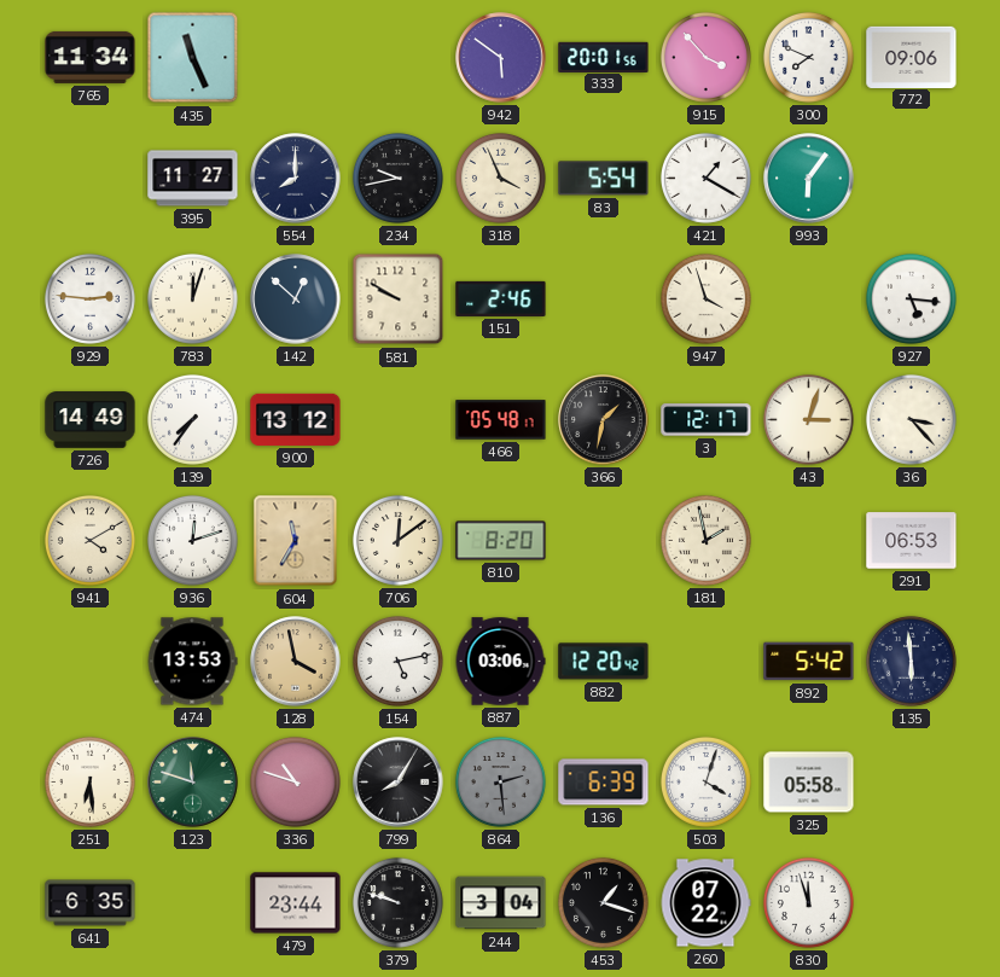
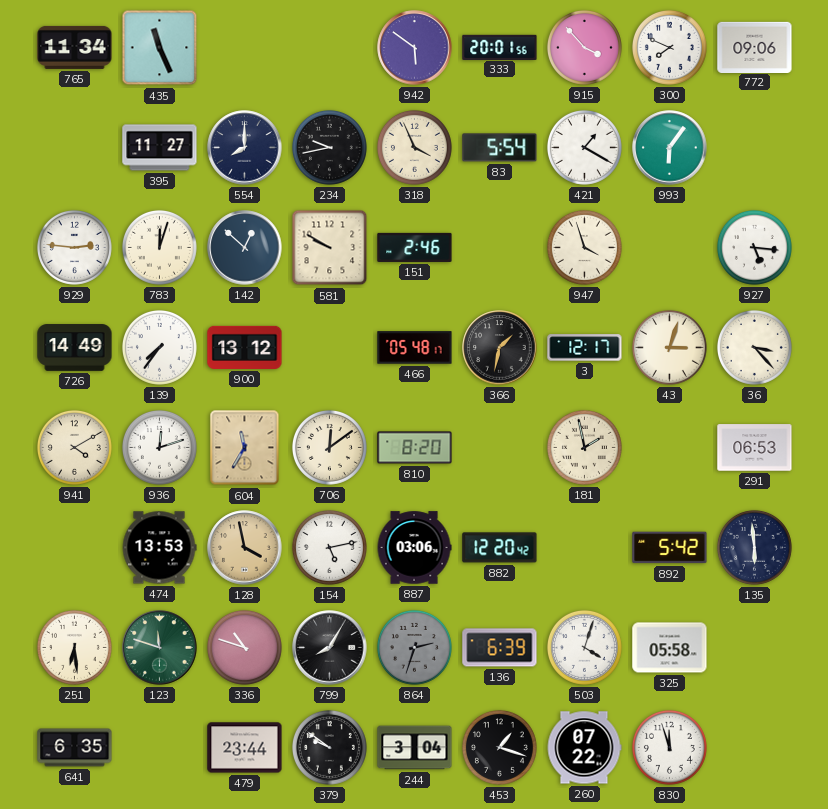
864: 2:29 -> 2:33 (414, 647)
379: 9:48 -> 9:51 (329, 747)
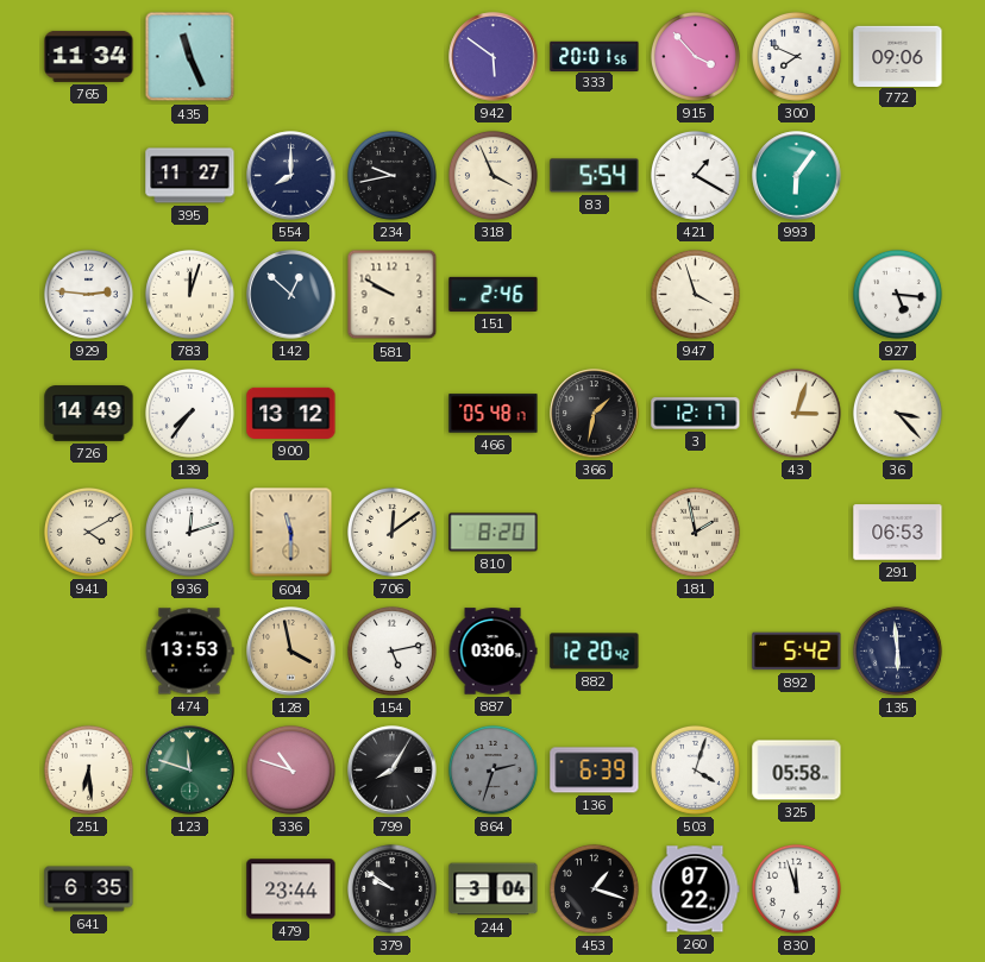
604: 11:35 -> 11:30 (291, 533)
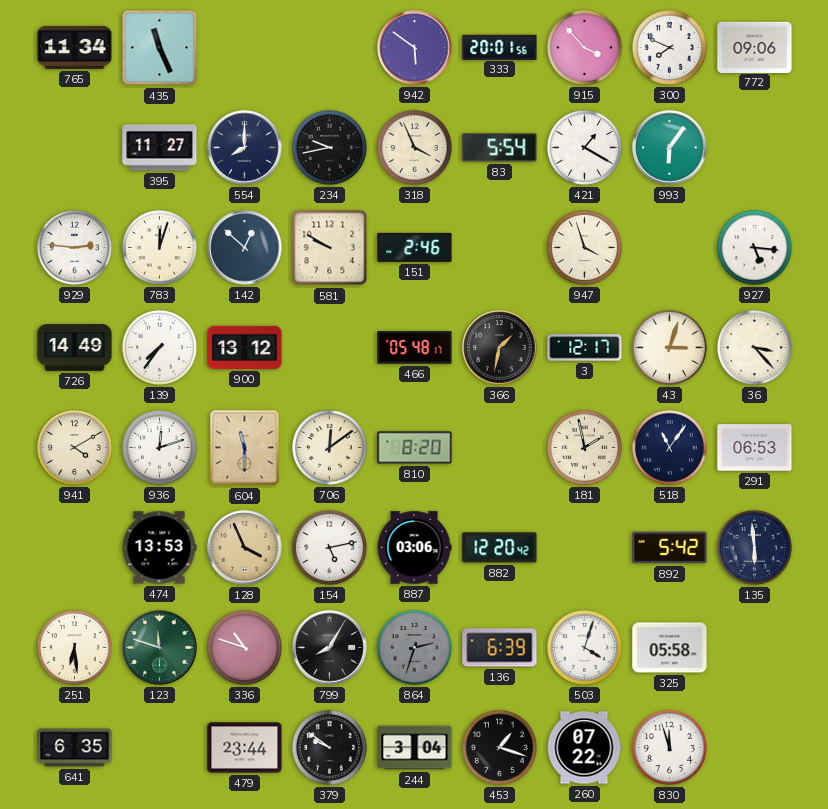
518: none -> 11:06 (669, 447)
128: 3:58 -> 3:56 (245, 548)
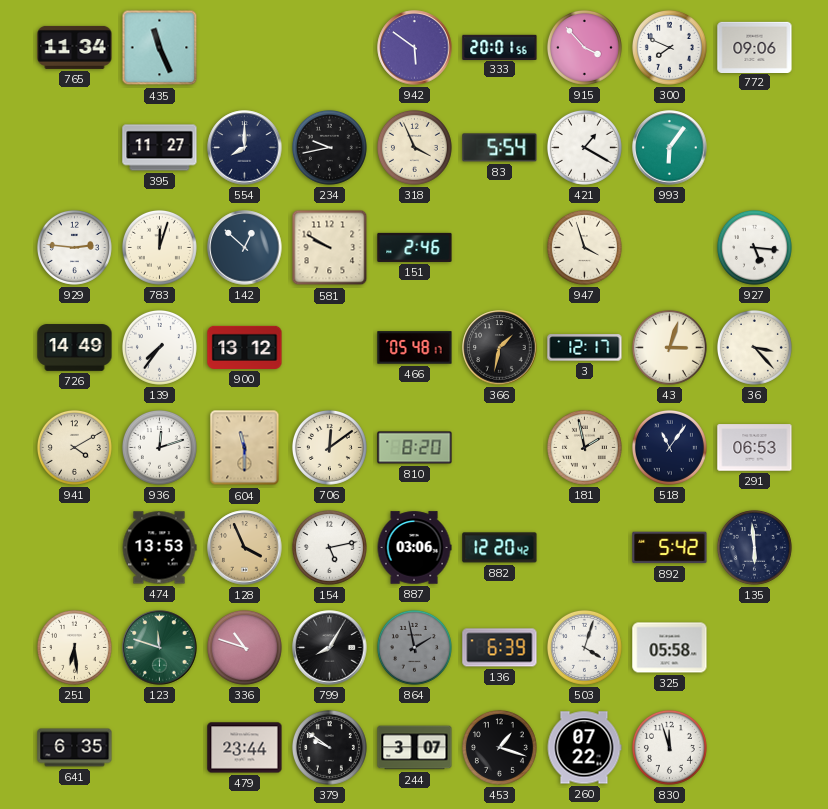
864: 2:33 -> 1:58 (414, 647)
244: 3:04 -> 3:07 (415, 748)
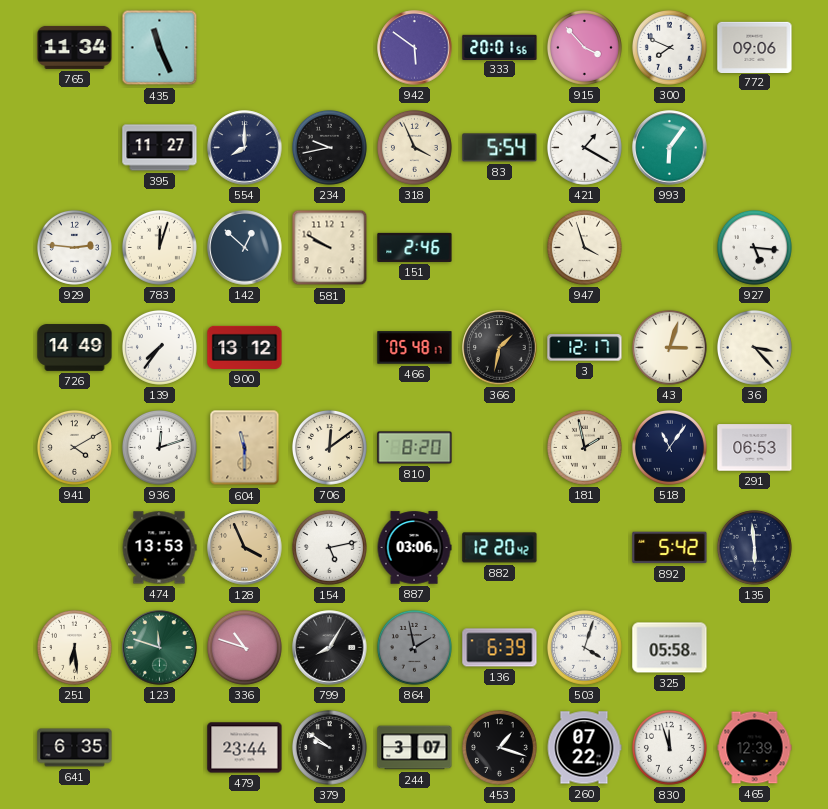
465: none -> 12:39 (755, 748)
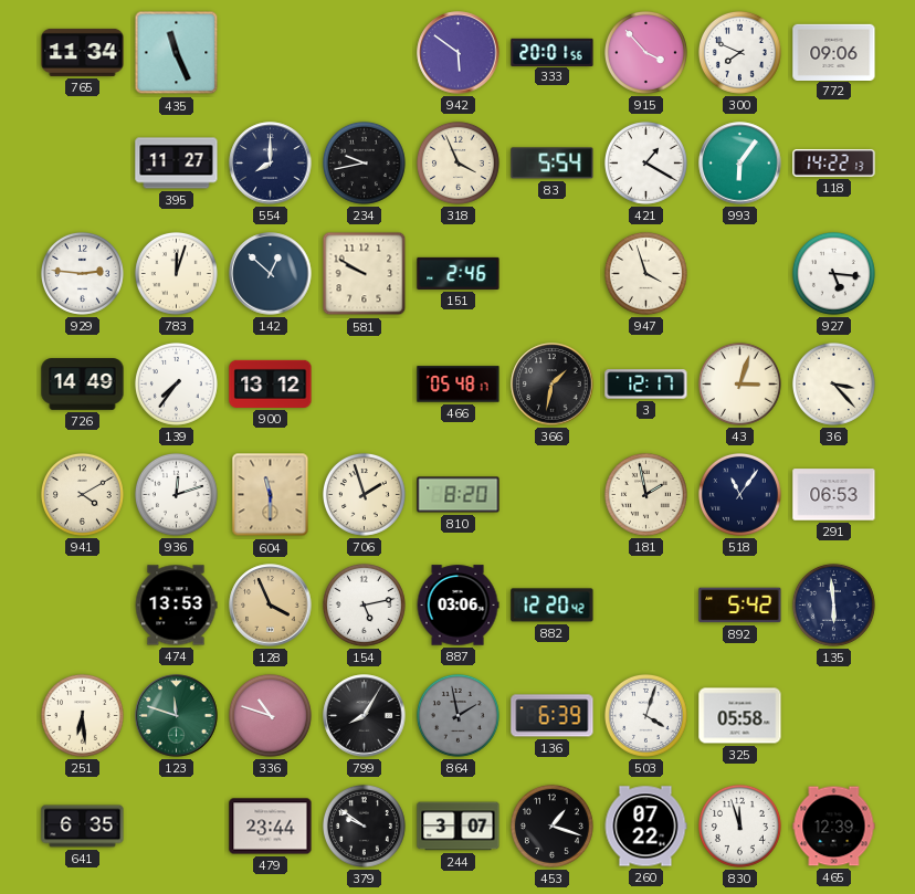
118: none -> 14:22 (834, 164)
706: 12:09 -> 1:57 (364, 494)
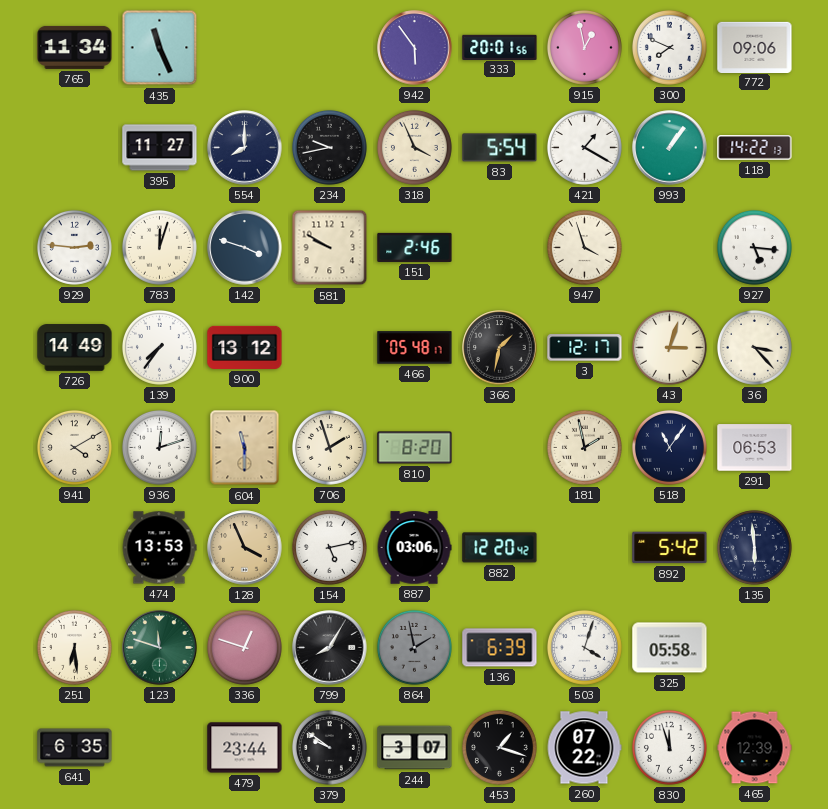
942: 5:51 -> 5:54 (415, 48)
915: 3:53 -> 12:58 (584, 47)
993: 6:06 -> 1:06 (670, 148)
142: 12:52 -> 3:48 (245, 248)
336: 10:48 -> 12:48 (244, 647)
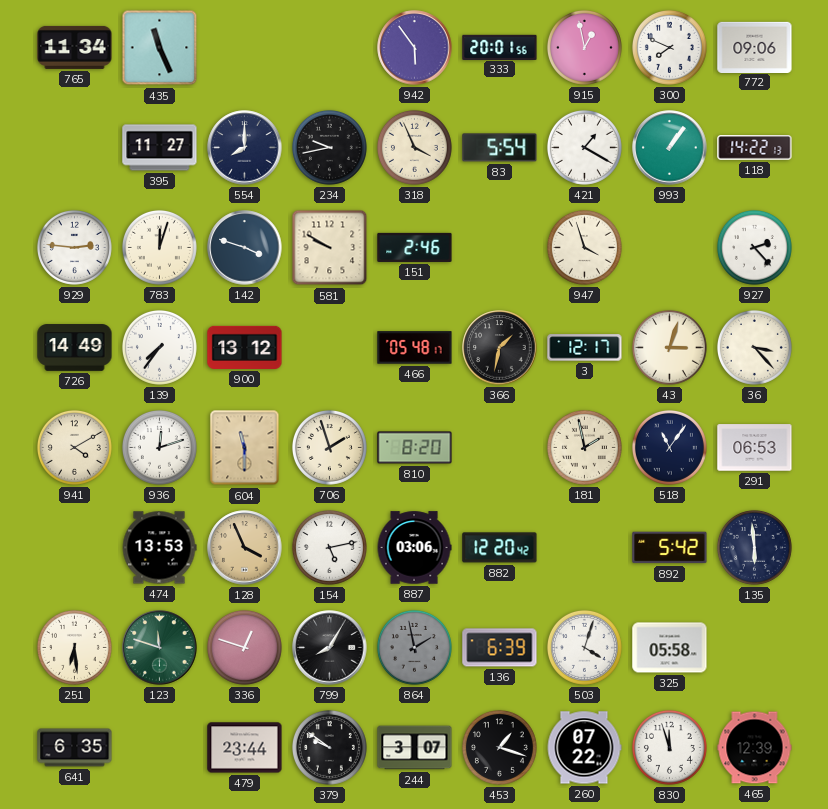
927: 5:16 -> 2:23 (754, 247)
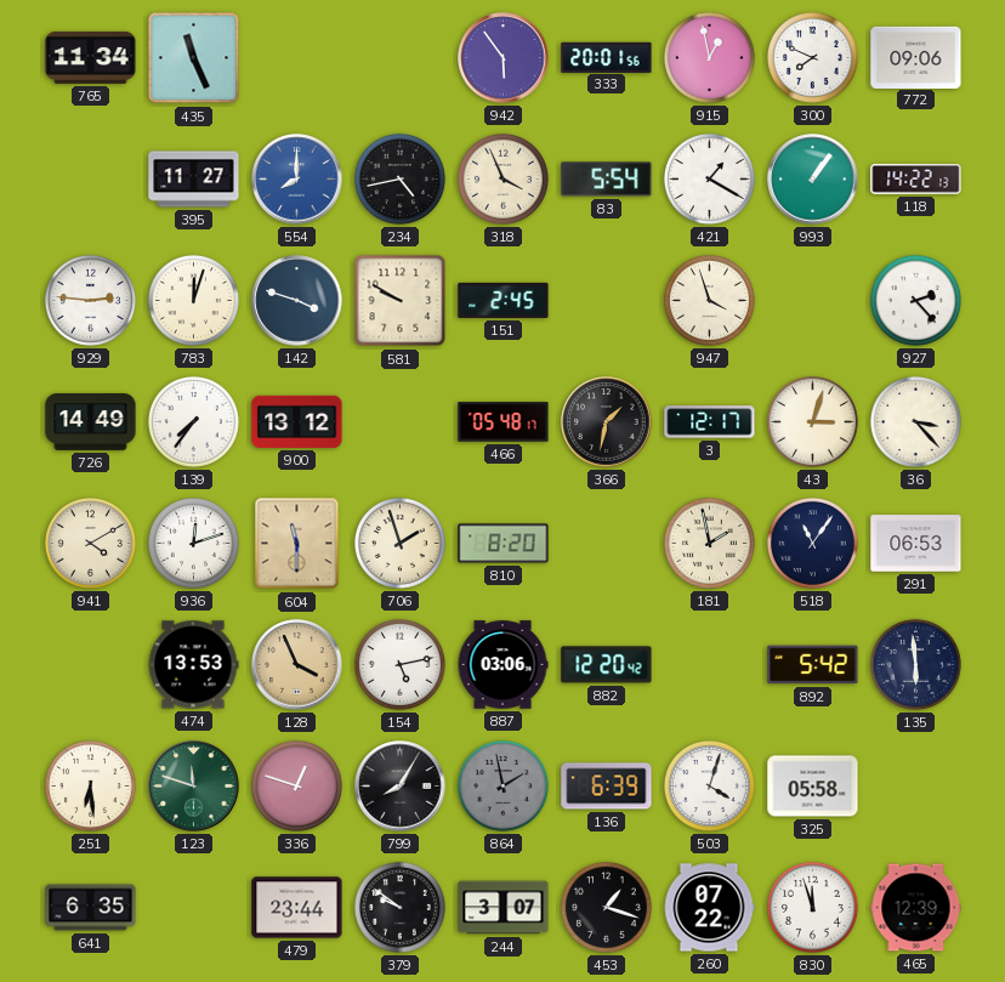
554 dial: navy -> blue (297, 180)
234: 9:43 -> 4:43 (399, 178)
151: 2:46 -> 2:45 (504, 300)
